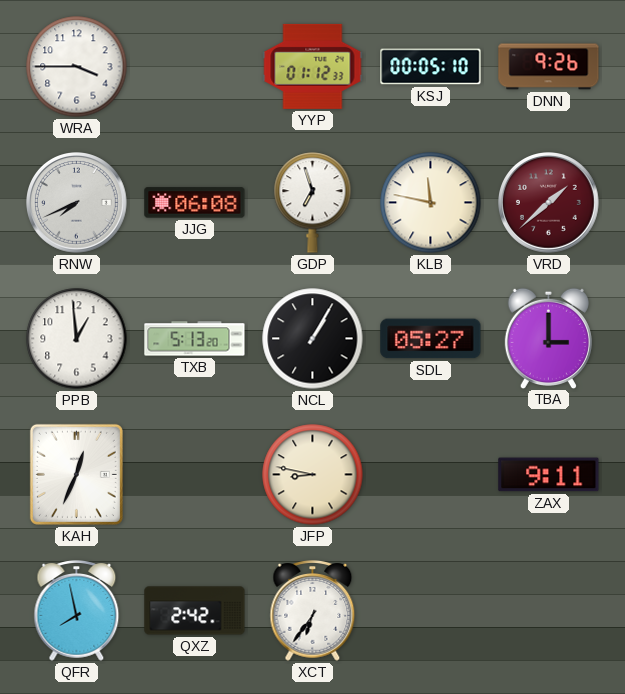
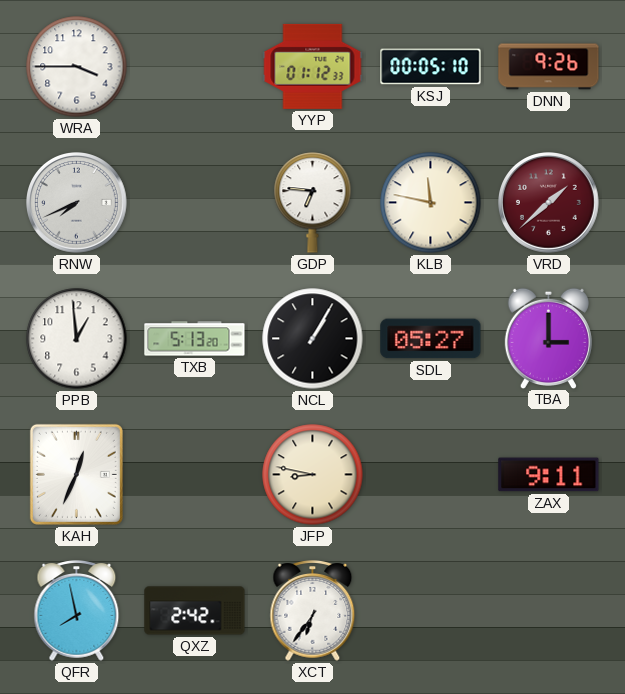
JJG: 06:08 -> none (195, 203)
GDP: 6:57 -> 6:46 (313, 203)
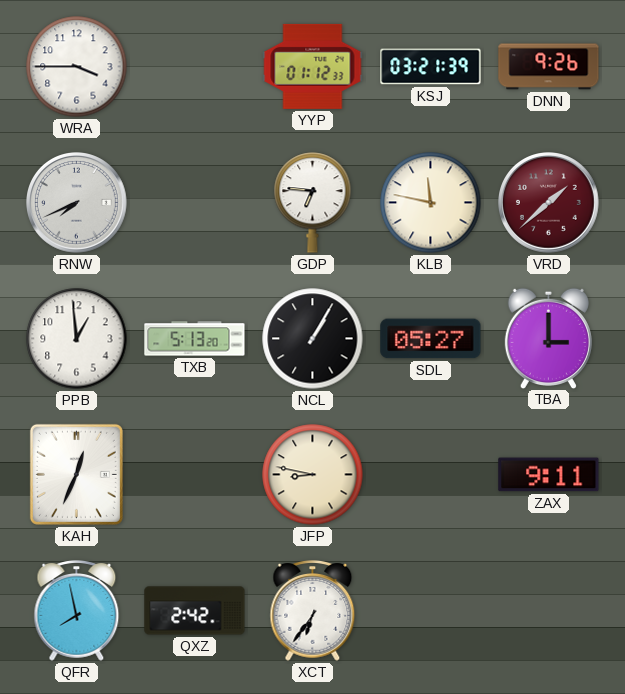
KSJ: 00:05 -> 03:21 (431, 67)
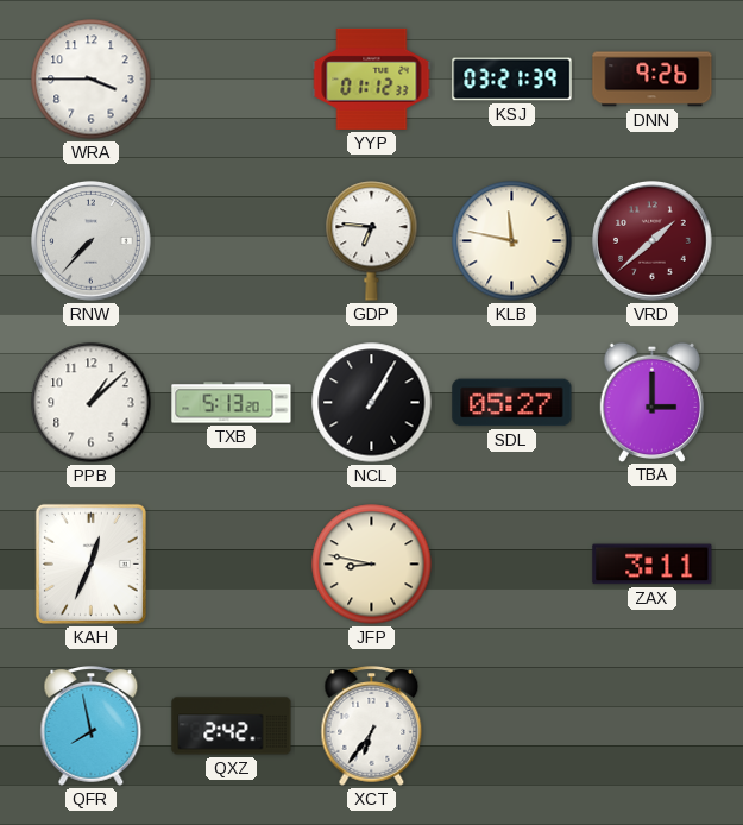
RNW: 7:41 -> 7:37 (92, 241)
PPB: 12:59 -> 1:08 (92, 403)
ZAX: 9:11 -> 3:11 (653, 565)
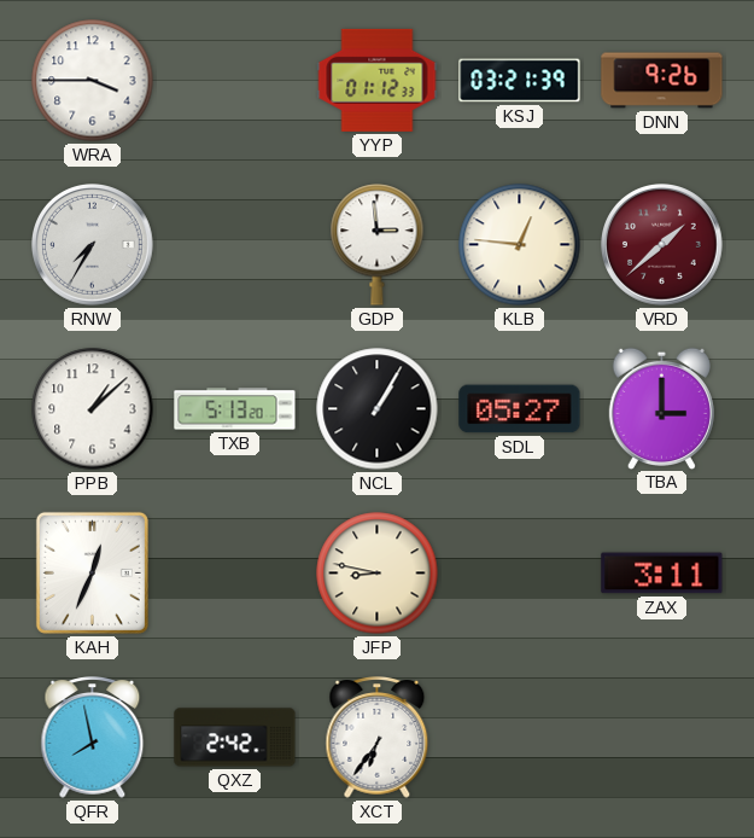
RNW: 7:37 -> 7:35 (93, 245)
GDP: 6:46 -> 2:59 (378, 245)
KLB: 11:47 -> 12:46 (520, 245)
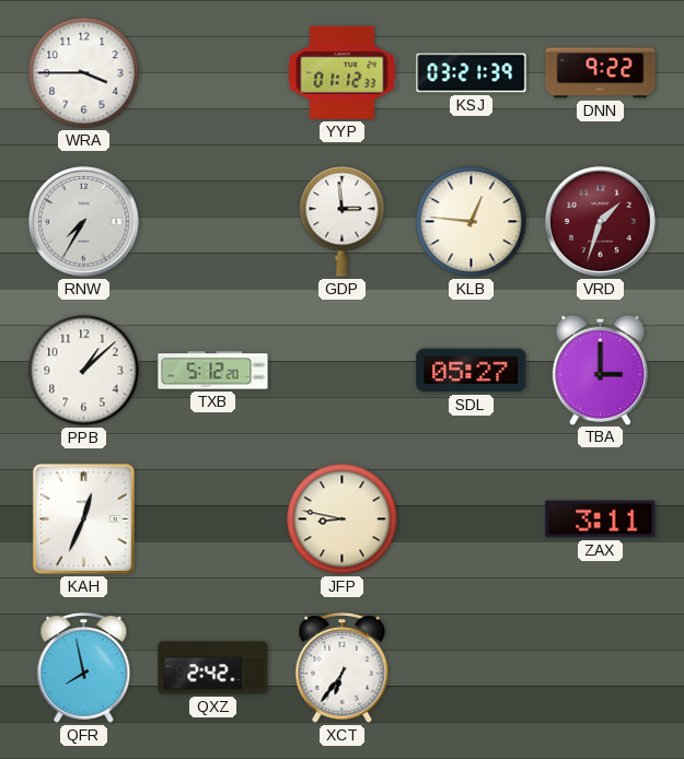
DNN: 9:26 -> 9:22 (601, 73)
VRD: 1:38 -> 1:33 (601, 222)
TXB: 5:13 -> 5:12 (213, 371)
NCL: 1:05 -> none (378, 409)
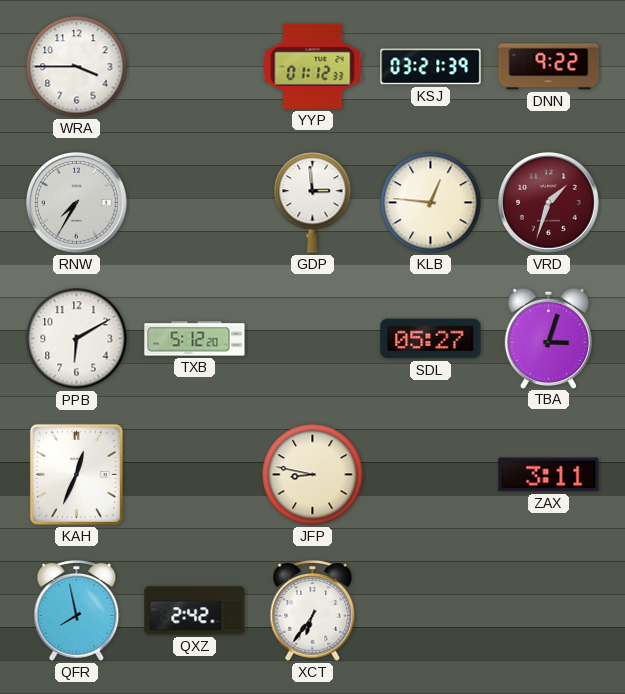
PPB: 1:08 -> 6:10 (77, 339)
TBA: 3:00 -> 3:03 (548, 338)
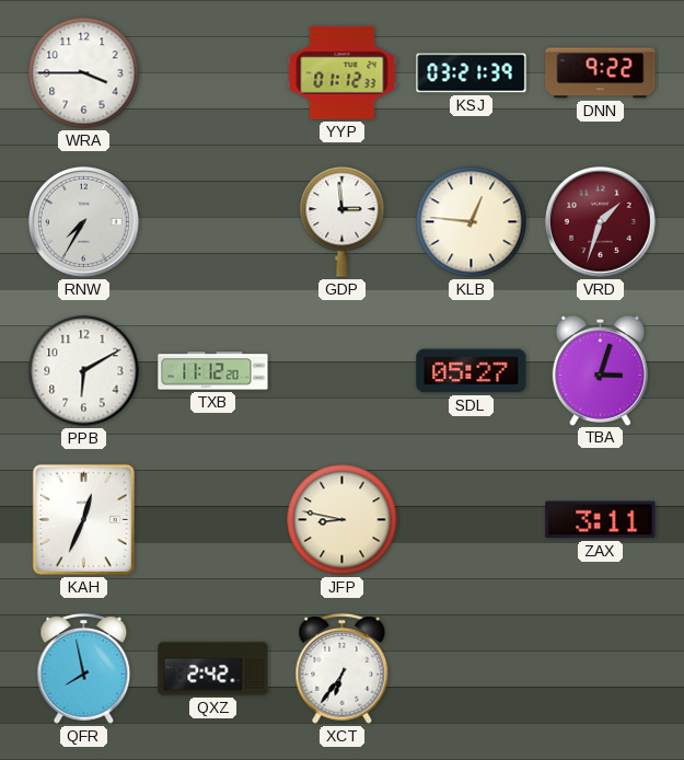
TXB: 5:12 -> 11:12 (213, 371)
